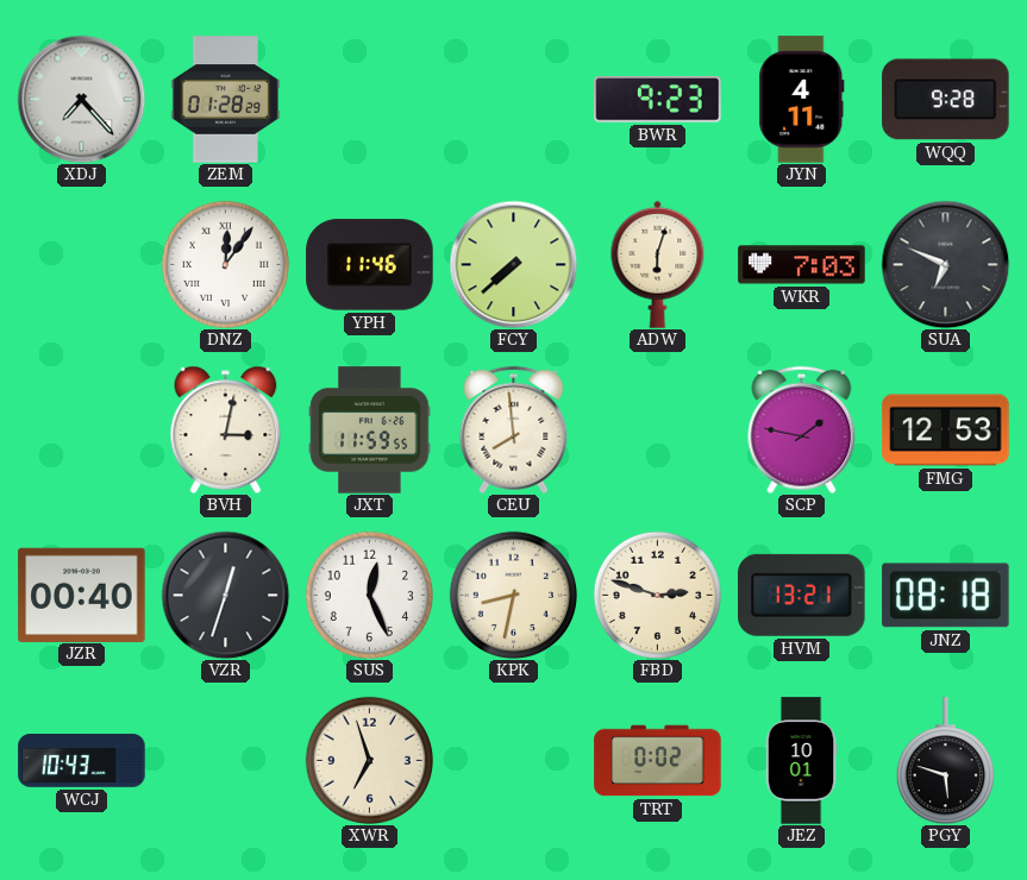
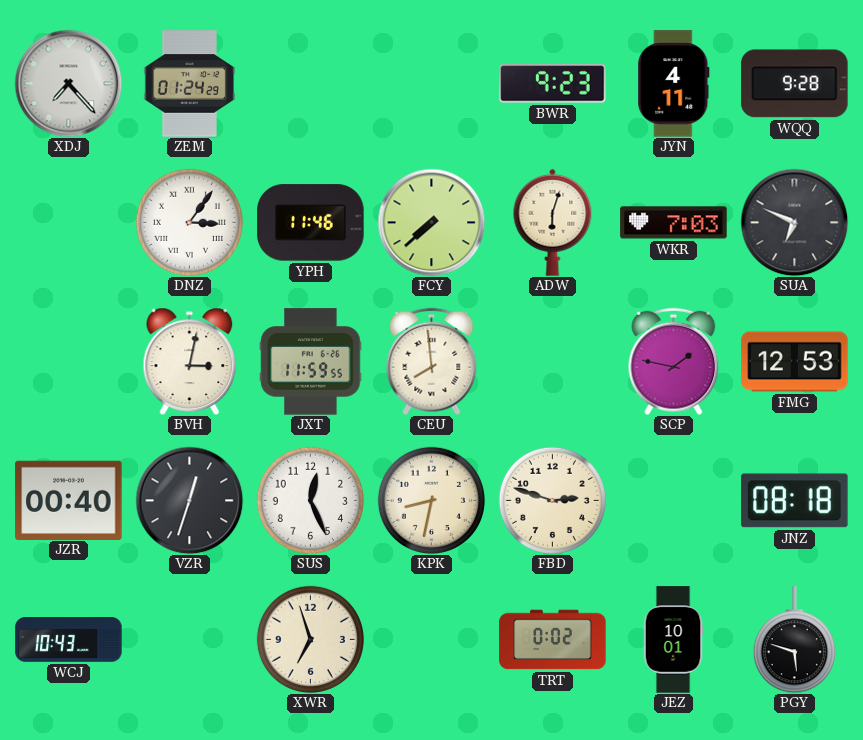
ZEM: 01:28 -> 01:24 (190, 84)
DNZ: 12:06 -> 3:06 (189, 222)
HVM: 13:21 -> none (802, 595)
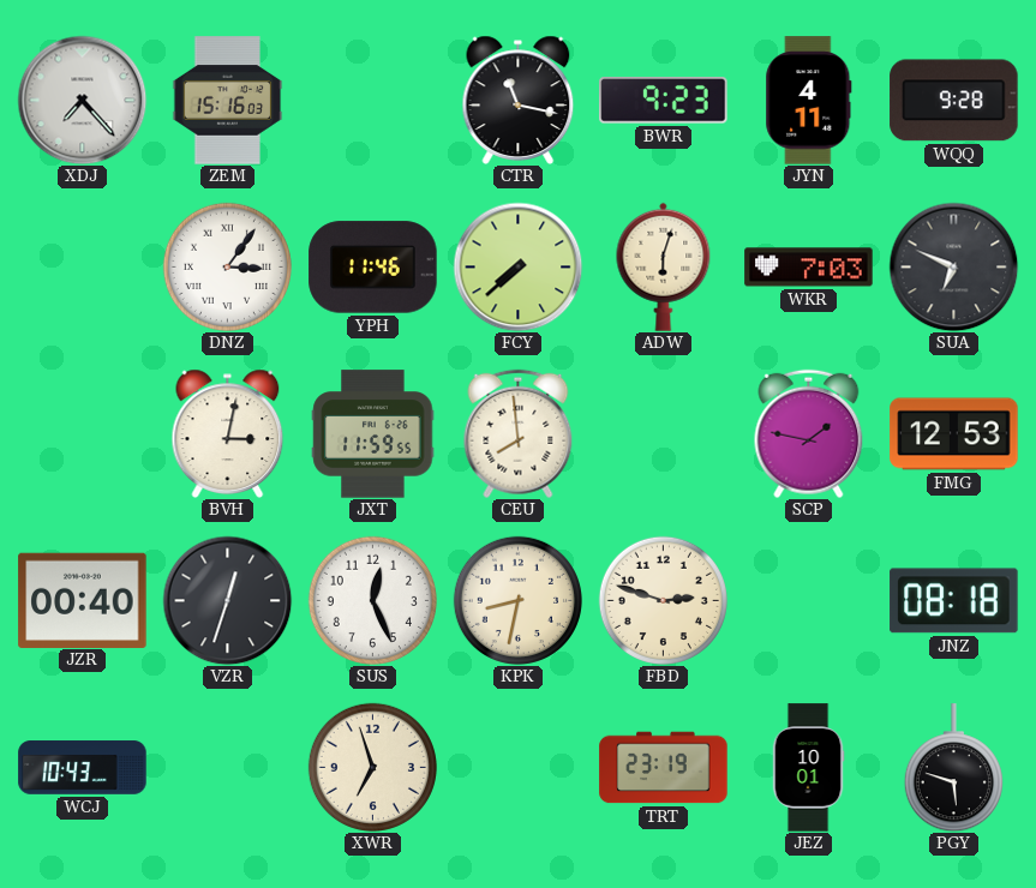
ZEM: 01:24 -> 15:16 (228, 101)
CTR: none -> 11:17 (519, 100)
TRT: 0:02 -> 23:19 (664, 768)
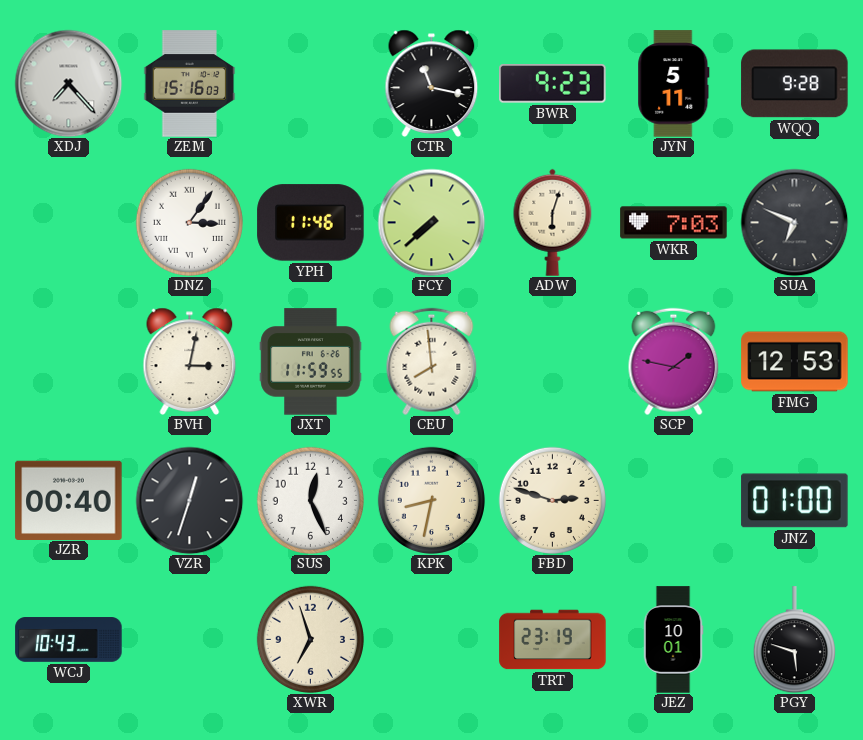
JYN: 4:11 -> 5:11 (674, 84)
JNZ: 08:18 -> 01:00 (795, 501)
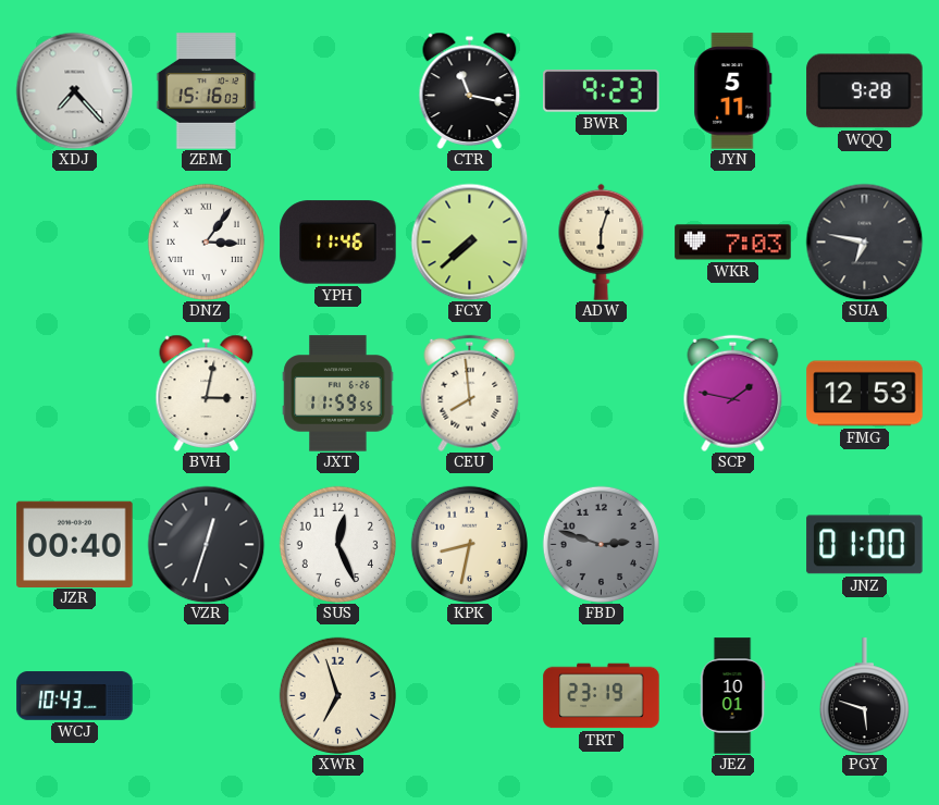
SUA: 6:49 -> 6:47 (864, 242)
FBD dial: cream -> grey (601, 544)
